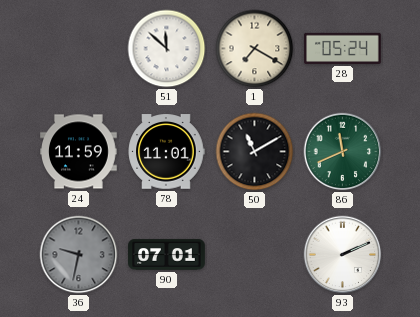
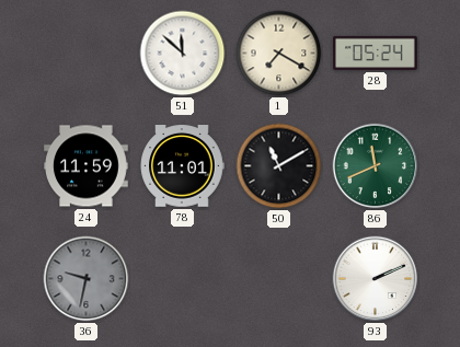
90: 07:01 -> none (167, 255)
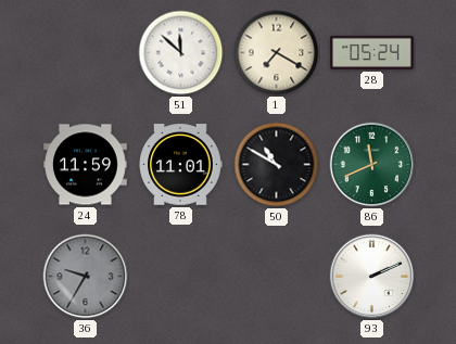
50: 11:10 -> 10:50 (277, 165)
36: 9:32 -> 9:35 (86, 277)
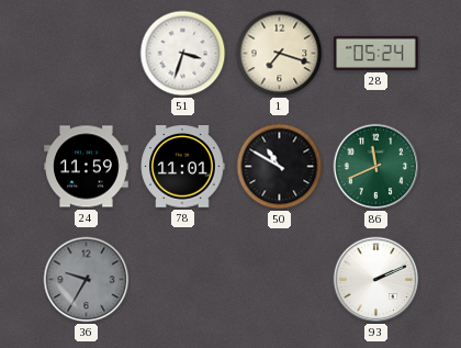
51: 11:52 -> 3:33 (183, 54)
1: 7:20 -> 7:18 (280, 54)
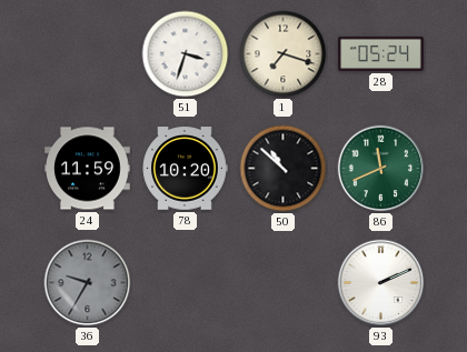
78: 11:01 -> 10:20 (185, 169)
50: 10:50 -> 10:52 (284, 169)
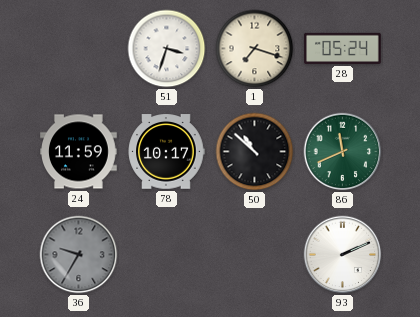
78: 10:20 -> 10:17 (166, 152)
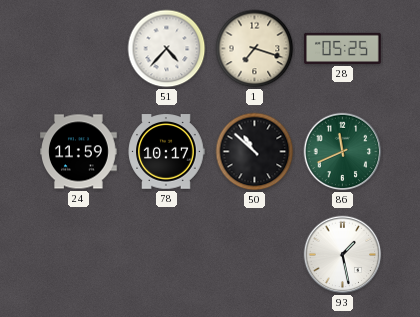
51: 3:33 -> 4:37 (167, 49)
28: 05:24 -> 05:25 (343, 48)
36: 9:35 -> none (79, 255)
93: 2:11 -> 1:28 (343, 255)
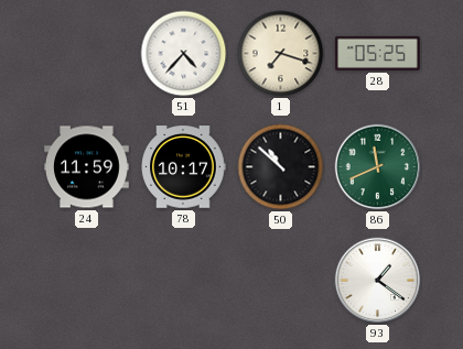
93: 1:28 -> 1:21 (378, 281)
